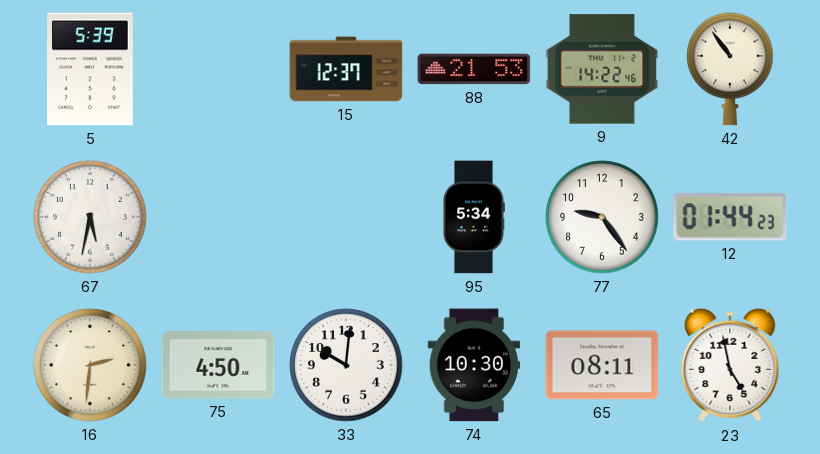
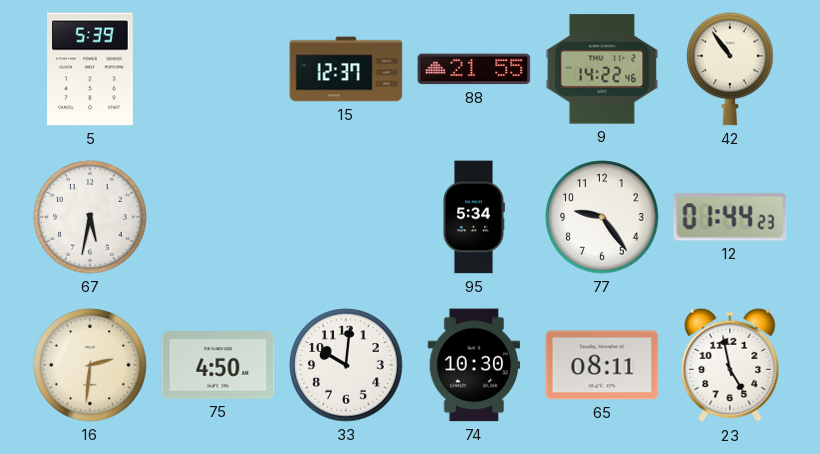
88: 21:53 -> 21:55 (474, 69)
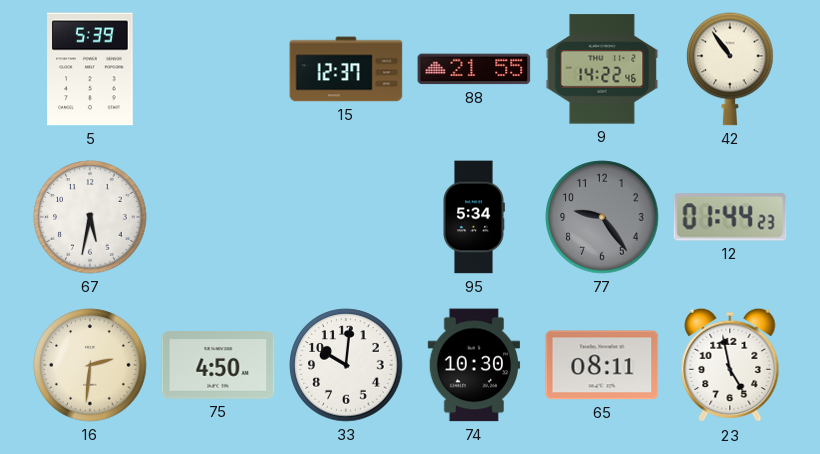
77 dial: white -> grey (602, 217)
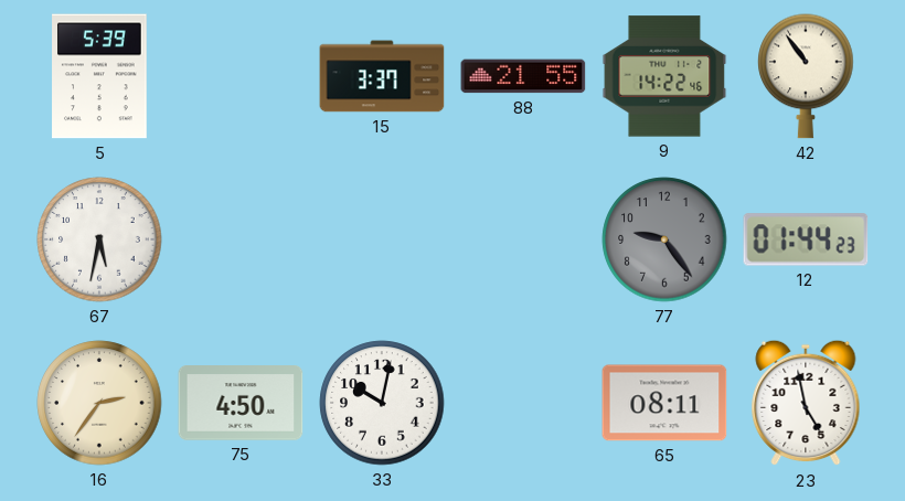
15: 12:37 -> 3:37 (382, 76)
95: 5:34 -> none (474, 217)
16: 2:31 -> 2:36 (99, 403)
33: 10:01 -> 10:02 (382, 403)
74: 10:30 -> none (474, 365)
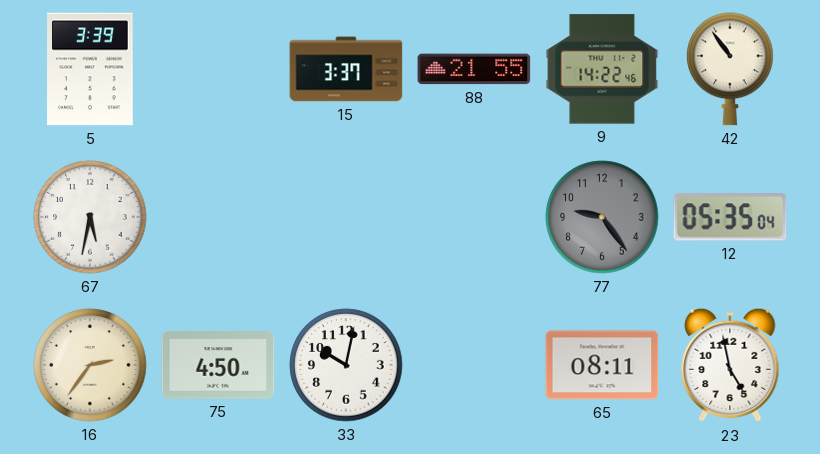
5: 5:39 -> 3:39 (90, 69)
12: 01:44 -> 05:35 (730, 217)
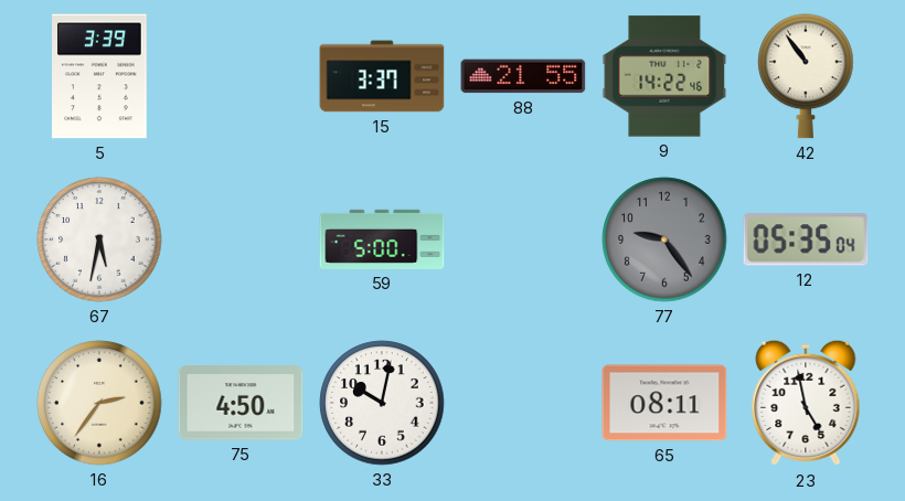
59: none -> 5:00 (382, 239)
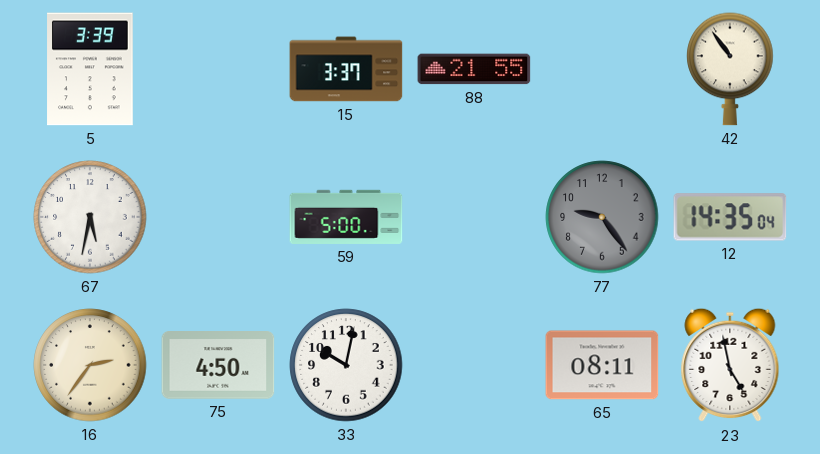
9: 14:22 -> none (664, 76)
12: 05:35 -> 14:35 (730, 217)
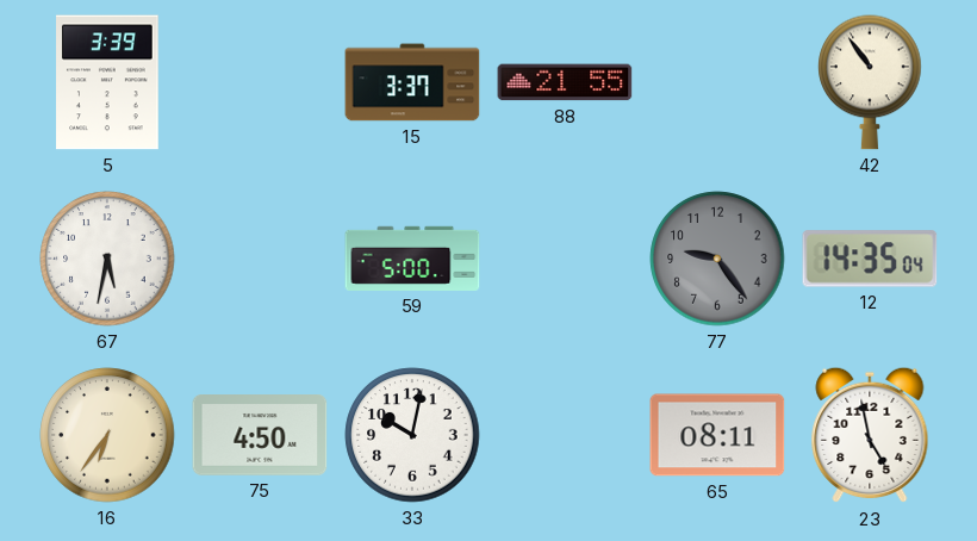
16: 2:36 -> 6:36 (107, 435)
